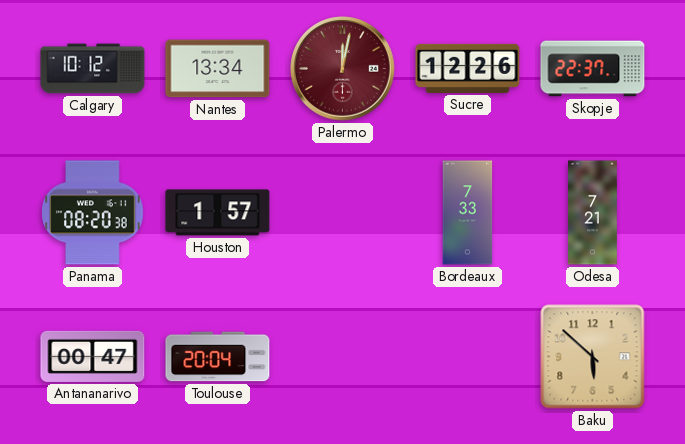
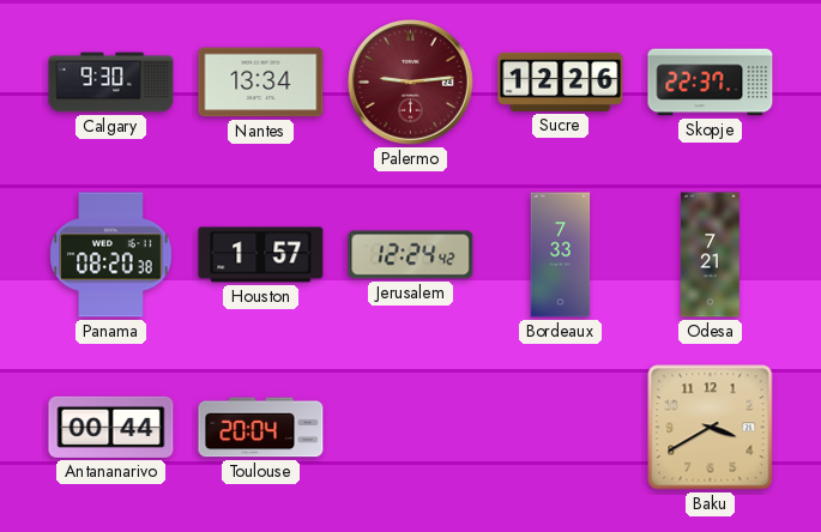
Calgary: 10:12 -> 9:30 (111, 83)
Palermo: 12:02 -> 9:14 (411, 83)
Jerusalem: none -> 12:24 (411, 255)
Antananarivo: 00:47 -> 00:44 (111, 427)
Baku: 5:52 -> 3:40 (711, 428)
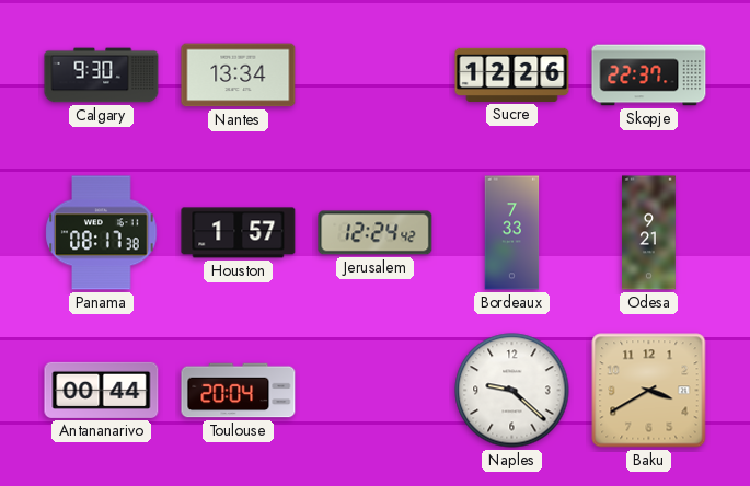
Palermo: 9:14 -> none (411, 83)
Panama: 08:20 -> 08:17 (102, 233)
Odesa: 7:21 -> 9:21 (649, 233)
Naples: none -> 9:22 (512, 391)
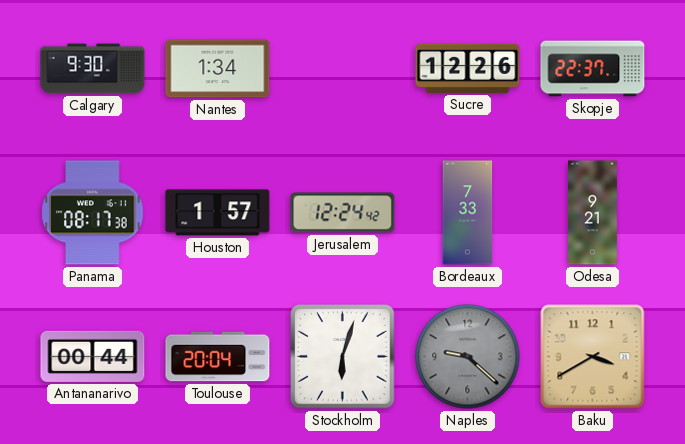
Nantes: 13:34 -> 1:34 (218, 69)
Stockholm: none -> 6:03 (343, 357)
Naples dial: white -> grey (468, 357)
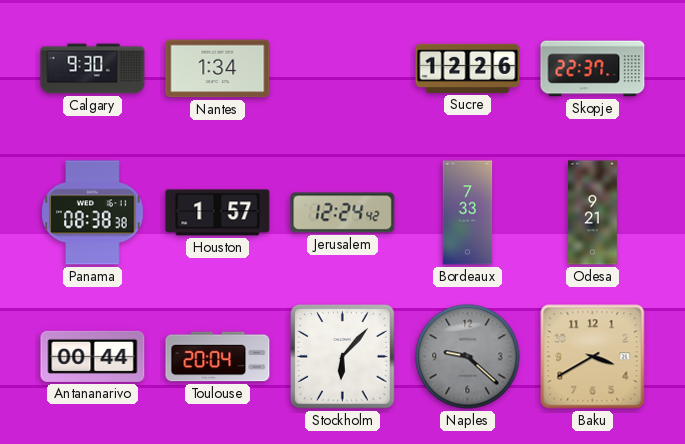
Panama: 08:17 -> 08:38 (93, 213)
Stockholm: 6:03 -> 6:07 (343, 357)
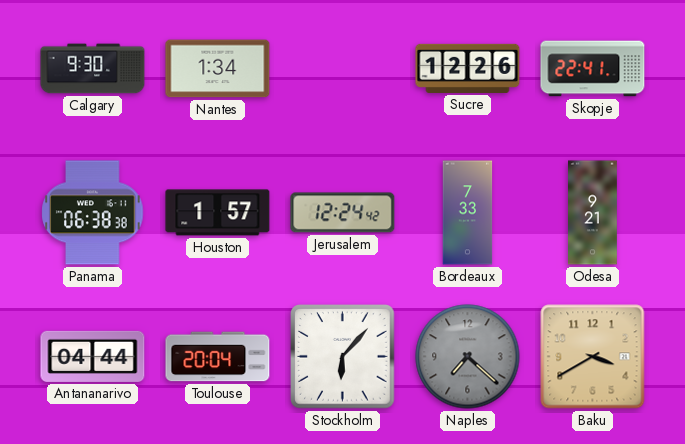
Skopje: 22:37 -> 22:41 (593, 69)
Panama: 08:38 -> 06:38 (93, 213)
Antananarivo: 00:44 -> 04:44 (93, 356)
Naples: 9:22 -> 7:22 (468, 357)
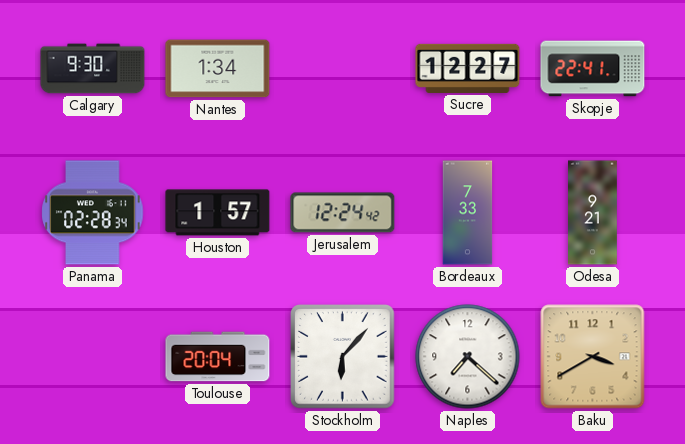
Sucre: 12:26 -> 12:27 (468, 68)
Panama: 06:38 -> 02:28 (93, 213)
Antananarivo: 04:44 -> none (93, 356)
Naples dial: grey -> white (468, 357)
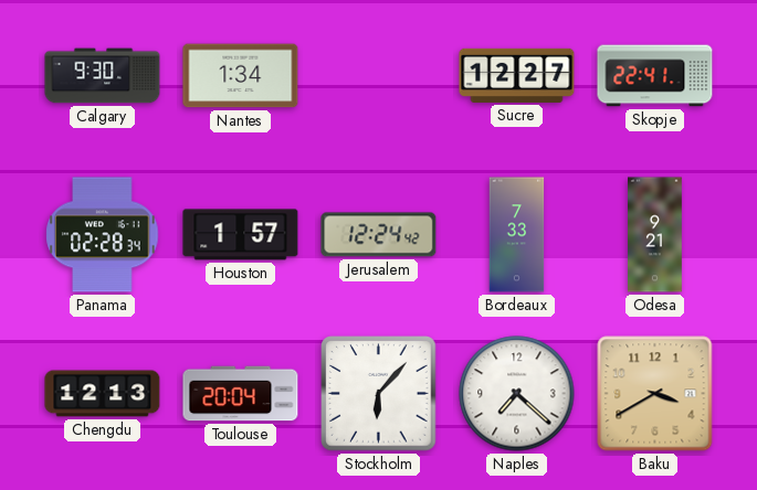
Chengdu: none -> 12:13 (103, 394)
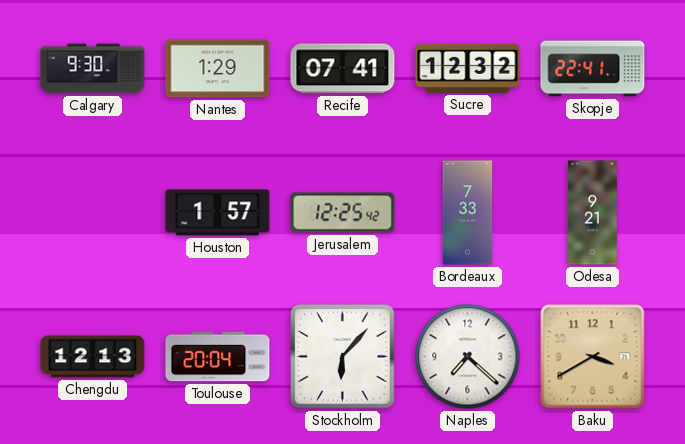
Nantes: 1:34 -> 1:29 (218, 69)
Recife: none -> 07:41 (343, 69)
Sucre: 12:27 -> 12:32 (468, 68)
Panama: 02:28 -> none (103, 235)
Jerusalem: 12:24 -> 12:25 (343, 213)
